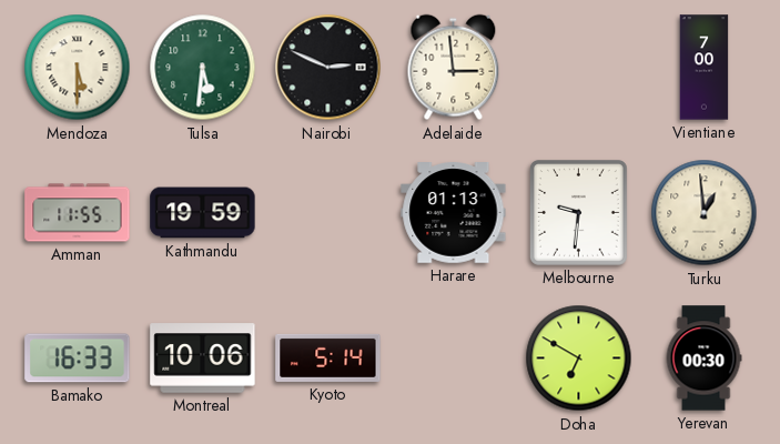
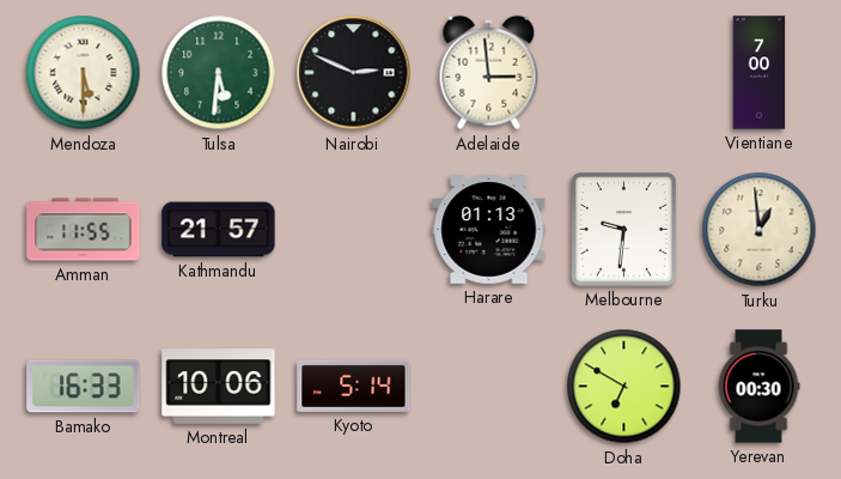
Kathmandu: 19:59 -> 21:57 (219, 230)
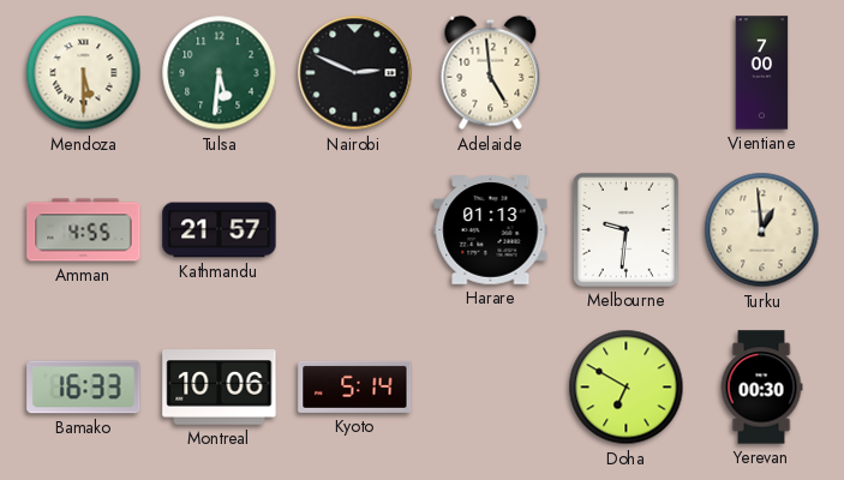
Adelaide: 2:59 -> 4:59 (491, 73)
Amman: 11:55 -> 4:55 (84, 230)
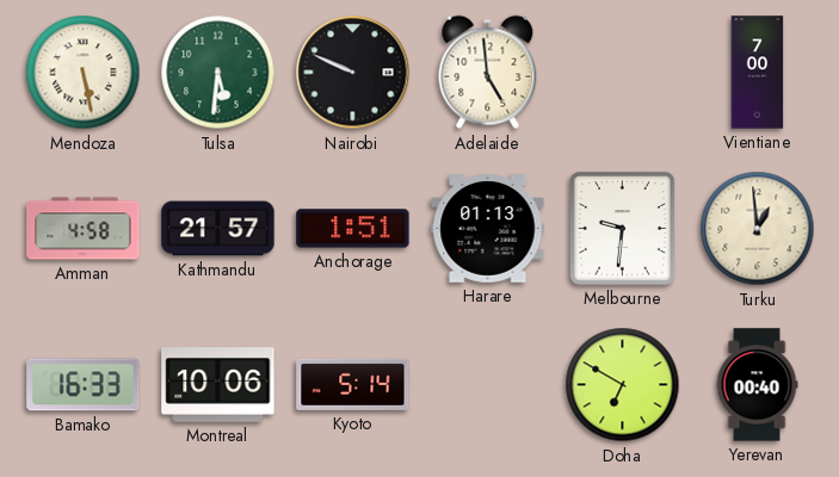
Mendoza: 5:30 -> 5:28 (84, 73)
Nairobi: 2:49 -> 9:49 (353, 73)
Amman: 4:55 -> 4:58 (84, 229)
Anchorage: none -> 1:51 (353, 229)
Yerevan: 00:30 -> 00:40 (757, 385)
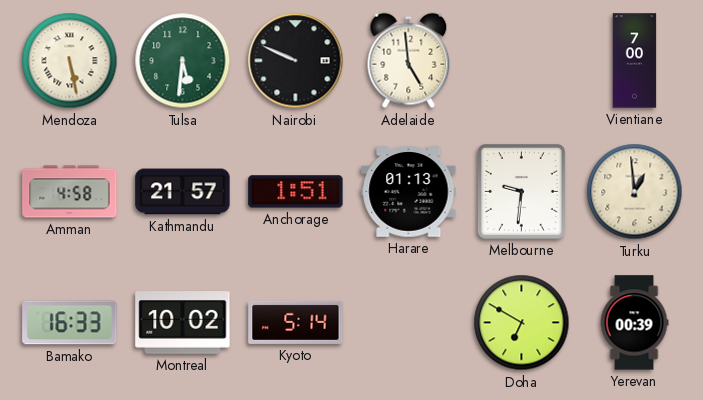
Montreal: 10:06 -> 10:02 (183, 323)
Yerevan: 00:40 -> 00:39 (634, 323)
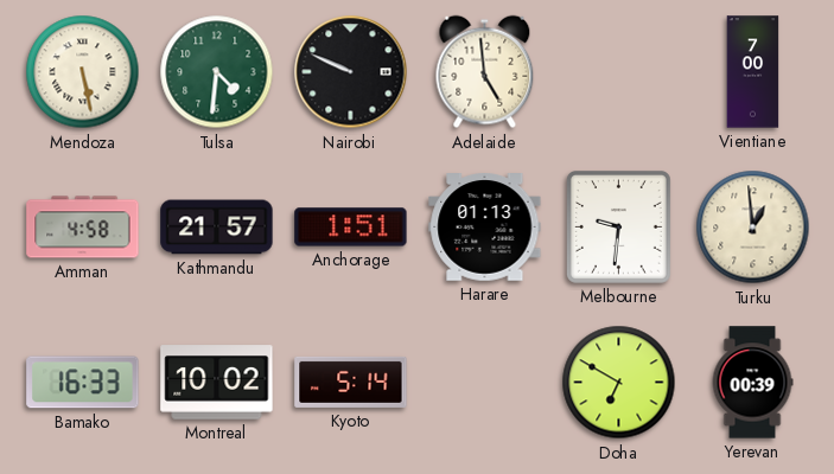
Tulsa: 5:31 -> 4:31 (217, 72)
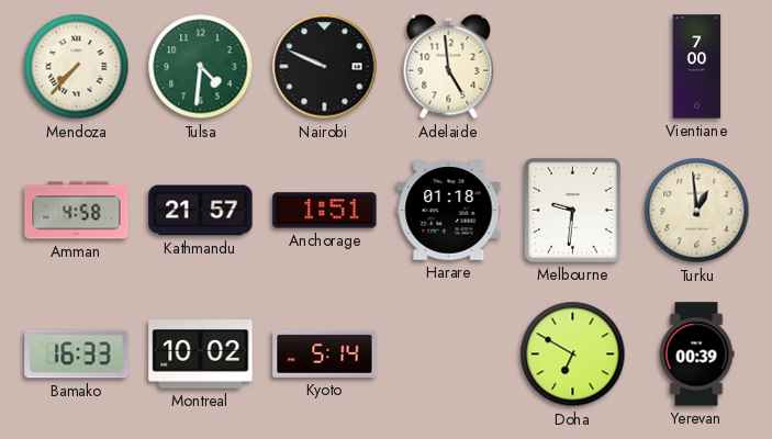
Mendoza: 5:28 -> 7:37 (77, 67)
Harare: 01:13 -> 01:18 (449, 211)
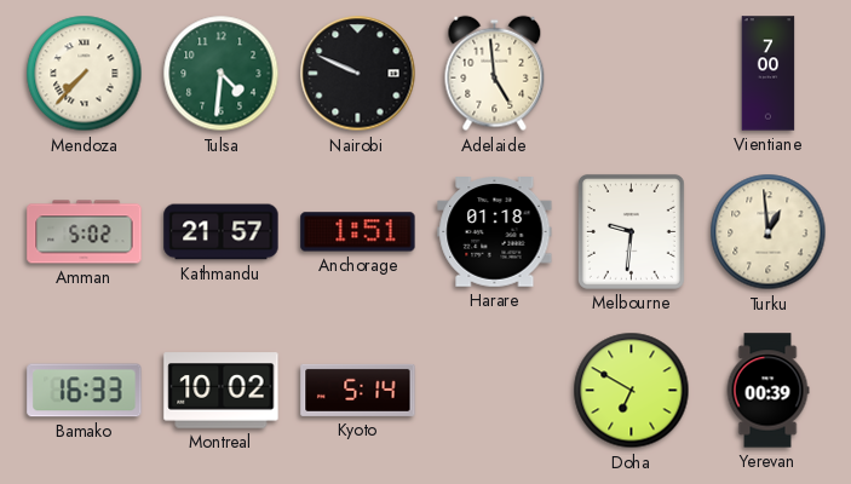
Amman: 4:58 -> 5:02 (85, 232)
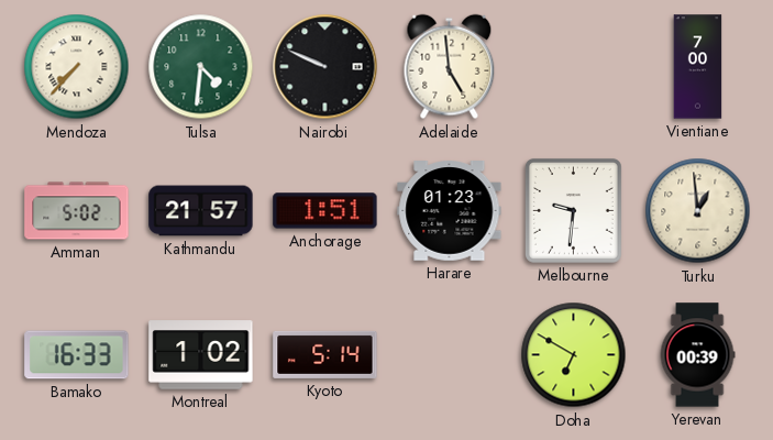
Harare: 01:18 -> 01:23 (450, 211)
Montreal: 10:02 -> 1:02 (201, 355)
